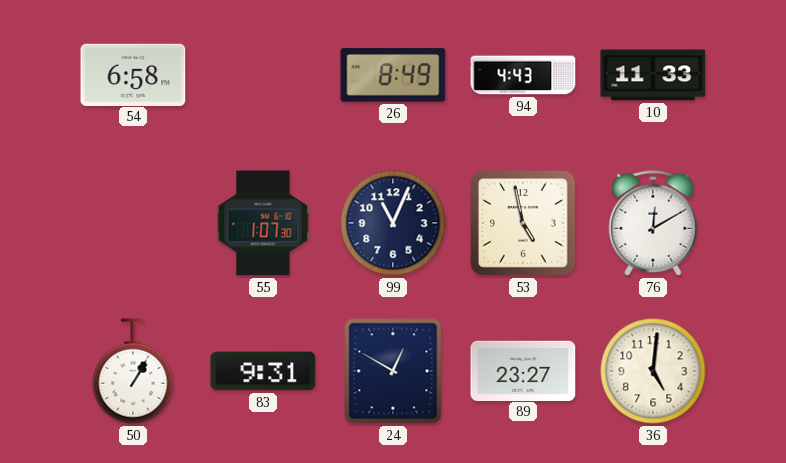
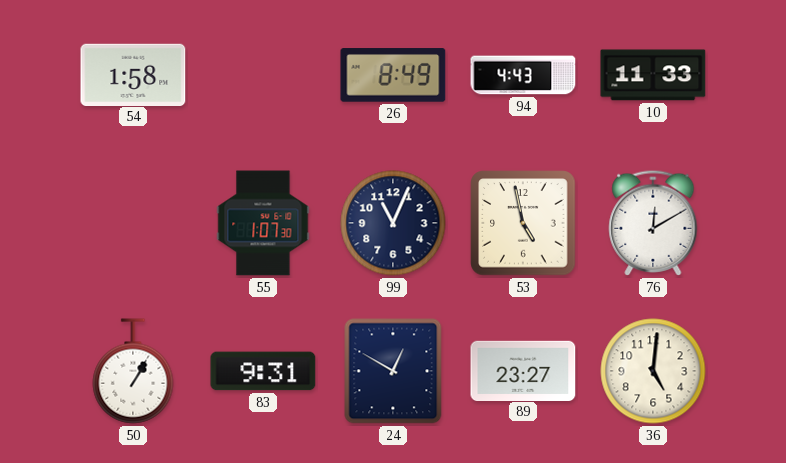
54: 6:58 -> 1:58 (133, 74)
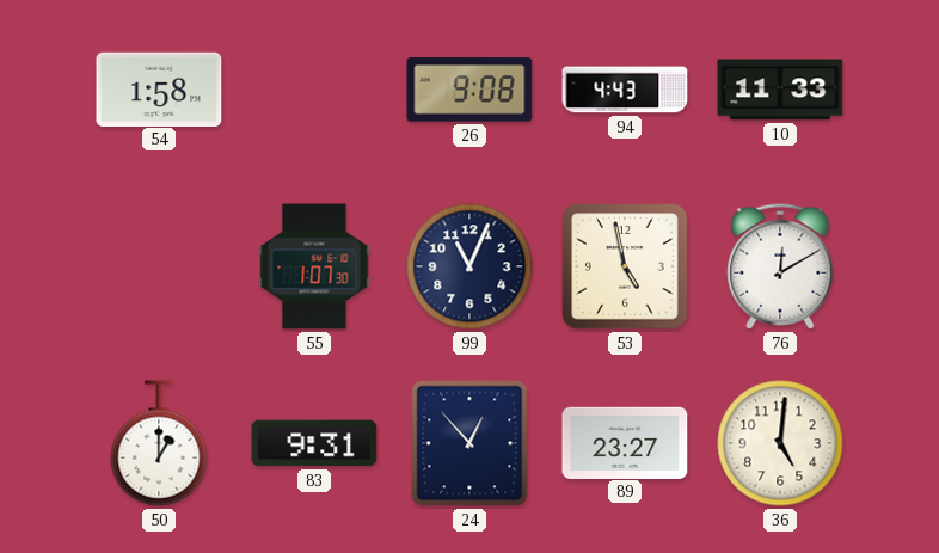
26: 8:49 -> 9:08 (469, 90)
50: 1:05 -> 1:00 (159, 443)
24: 12:50 -> 12:53 (469, 443)
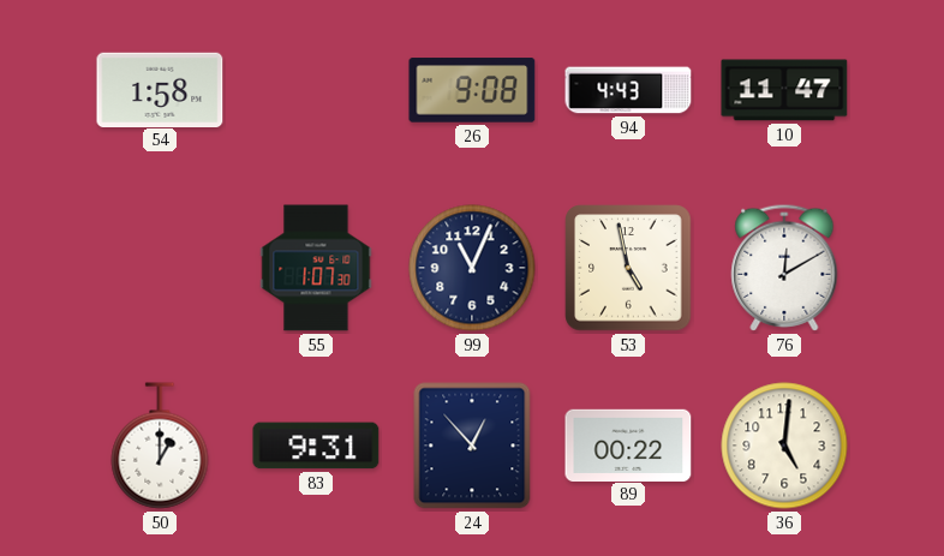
10: 11:33 -> 11:47 (784, 90)
89: 23:27 -> 00:22 (628, 444)
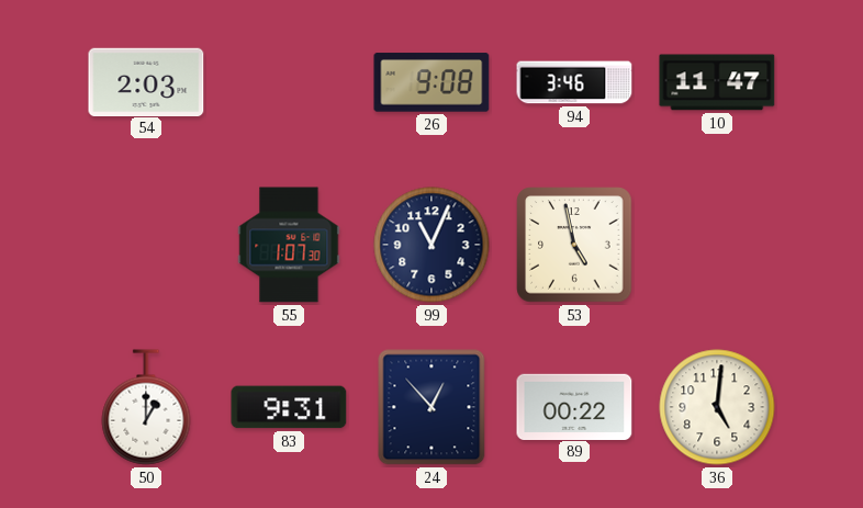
54: 1:58 -> 2:03 (146, 81)
94: 4:43 -> 3:46 (574, 82)
76: 12:10 -> none (784, 268)
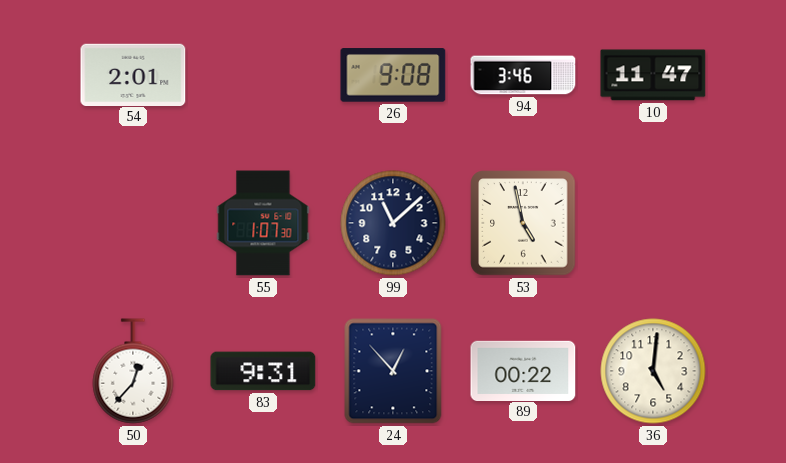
54: 2:03 -> 2:01 (133, 74)
99: 11:04 -> 11:08 (393, 223)
50: 1:00 -> 12:37 (133, 371)
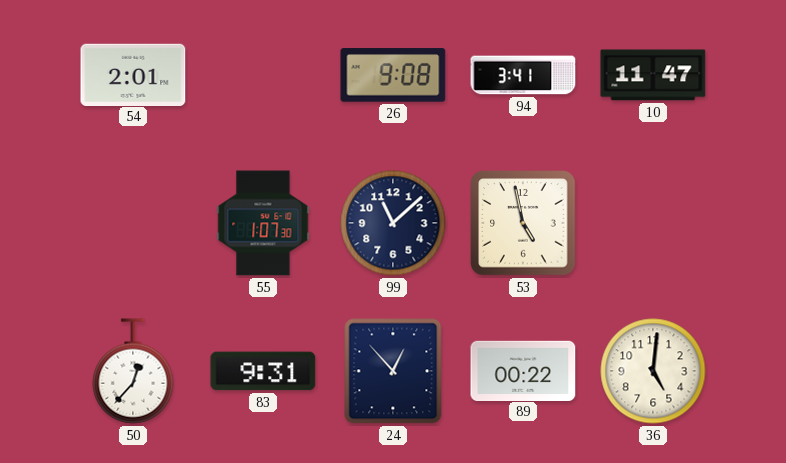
94: 3:46 -> 3:41 (523, 75)
